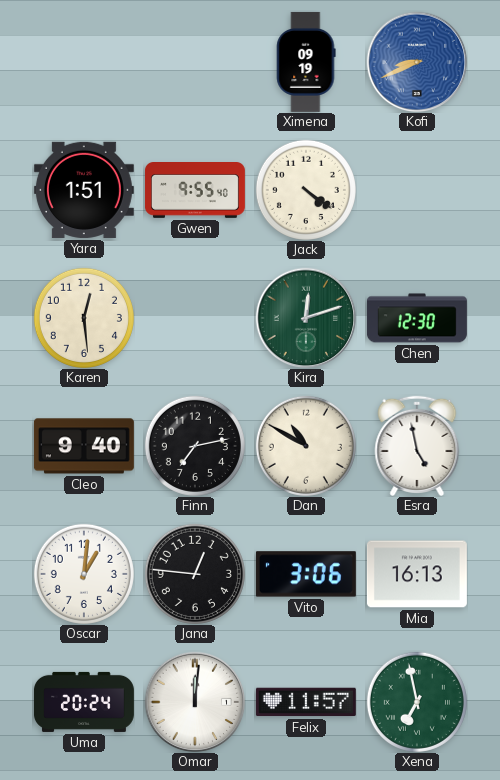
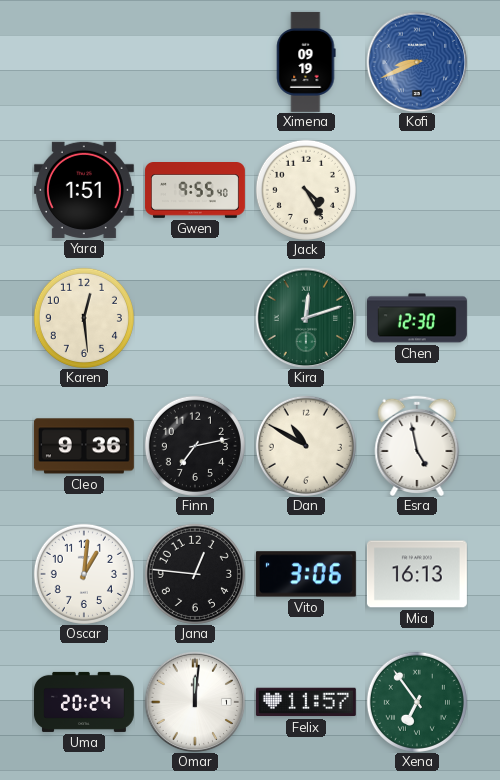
Jack: 4:21 -> 4:25 (306, 190)
Cleo: 9:40 -> 9:36 (84, 446)
Xena: 6:58 -> 6:54 (417, 702)
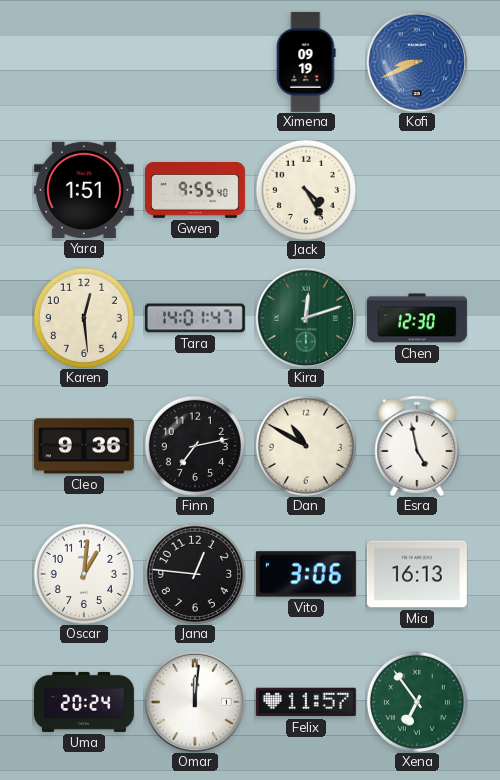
Tara: none -> 14:01 (195, 318)
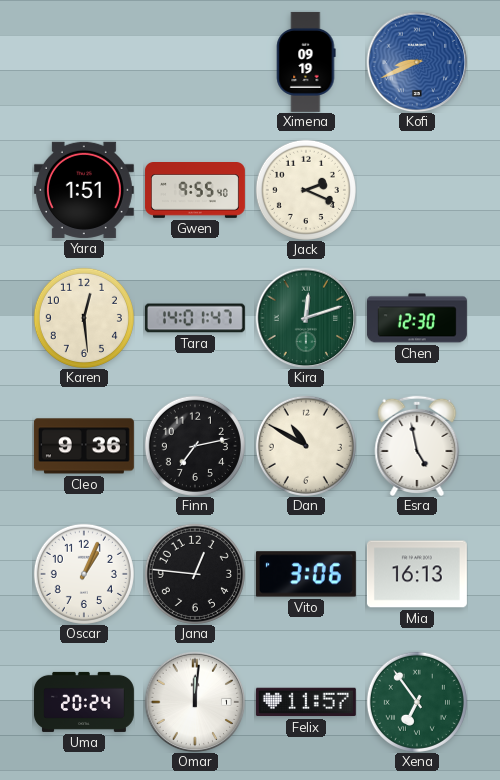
Jack: 4:25 -> 2:19 (306, 190)
Oscar: 1:01 -> 1:04 (84, 574)
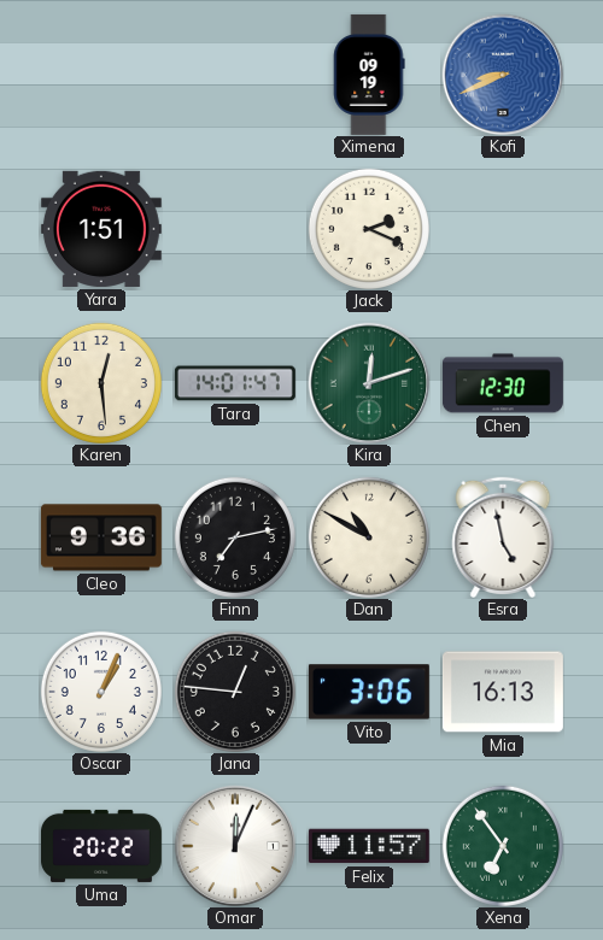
Gwen: 9:55 -> none (195, 191)
Uma: 20:24 -> 20:22 (101, 846)
Omar: 12:01 -> 12:04 (235, 846)
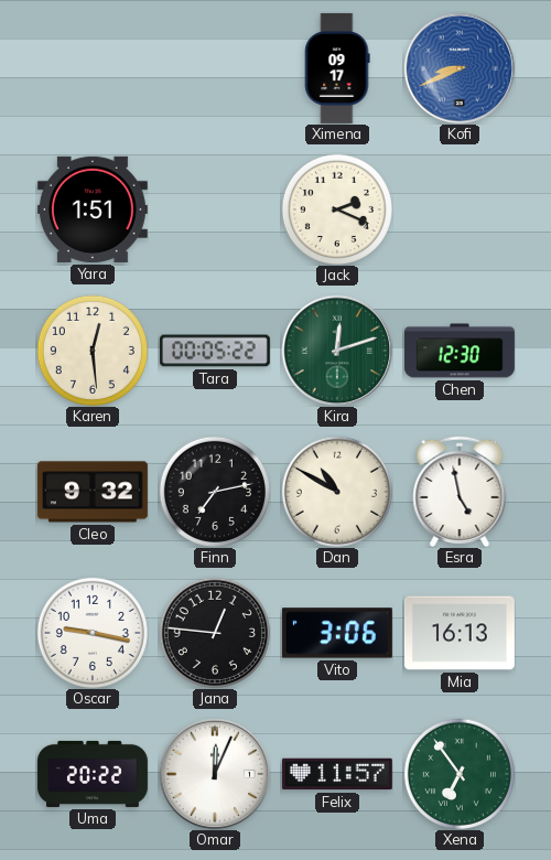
Ximena: 09:19 -> 09:17 (337, 68)
Tara: 14:01 -> 00:05 (215, 351)
Cleo: 9:36 -> 9:32 (93, 492)
Oscar: 1:04 -> 9:17 (93, 633)
